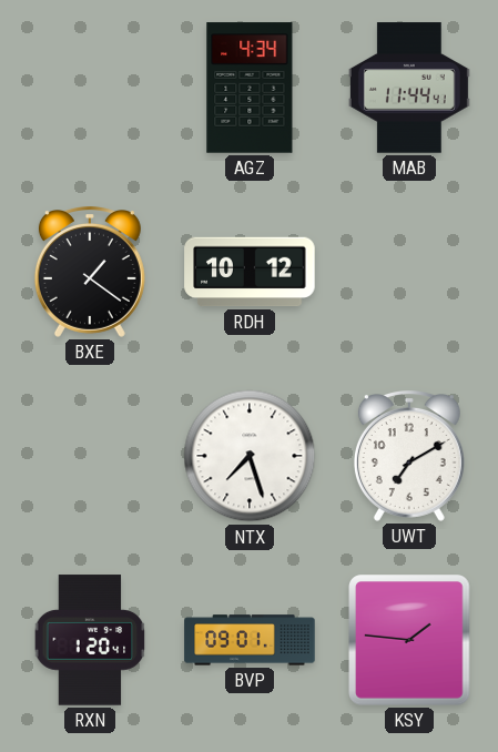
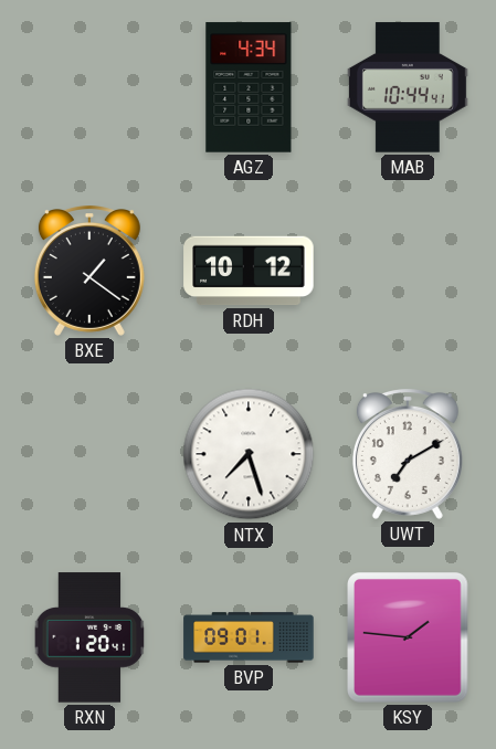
MAB: 11:44 -> 10:44 (408, 87)
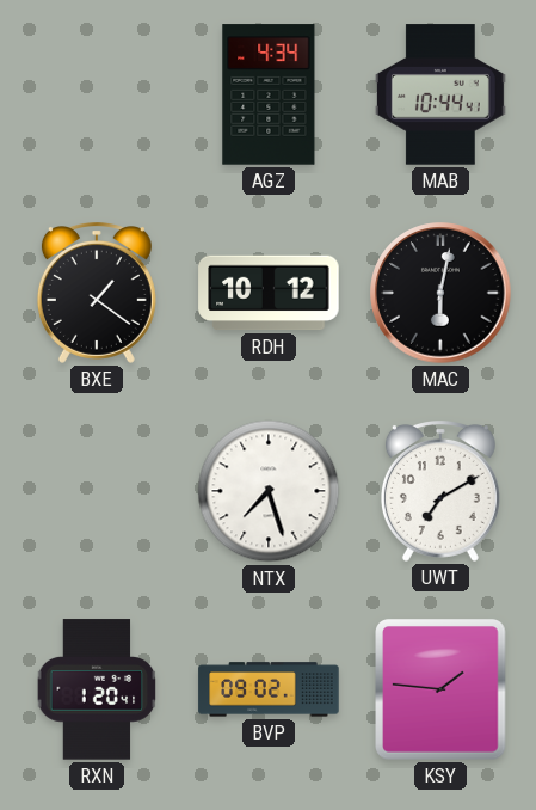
MAC: none -> 6:02 (440, 293)
BVP: 09:01 -> 09:02 (269, 689)
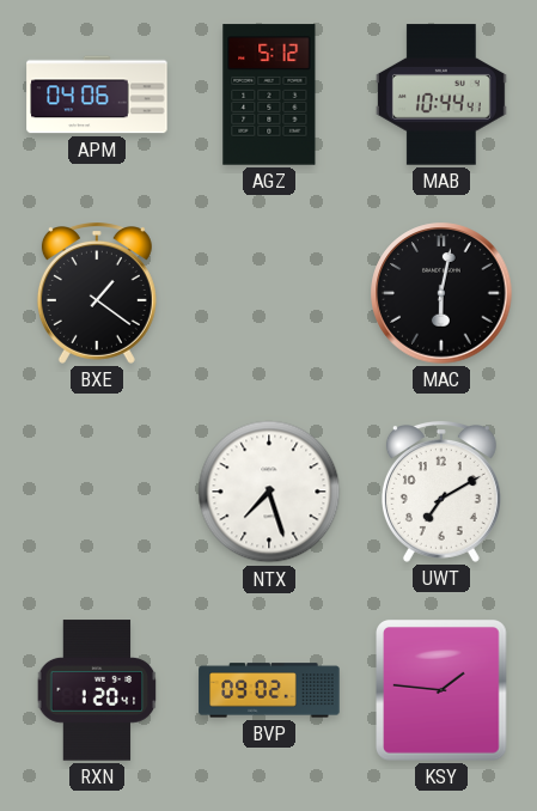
APM: none -> 04:06 (97, 94)
AGZ: 4:34 -> 5:12 (269, 94)
RDH: 10:12 -> none (269, 293)
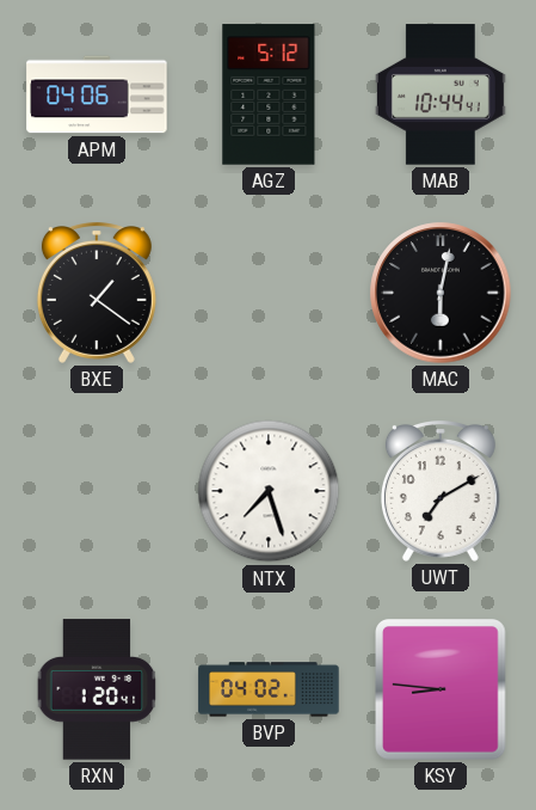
BVP: 09:02 -> 04:02 (269, 689)
KSY: 1:46 -> 8:46 (442, 689)
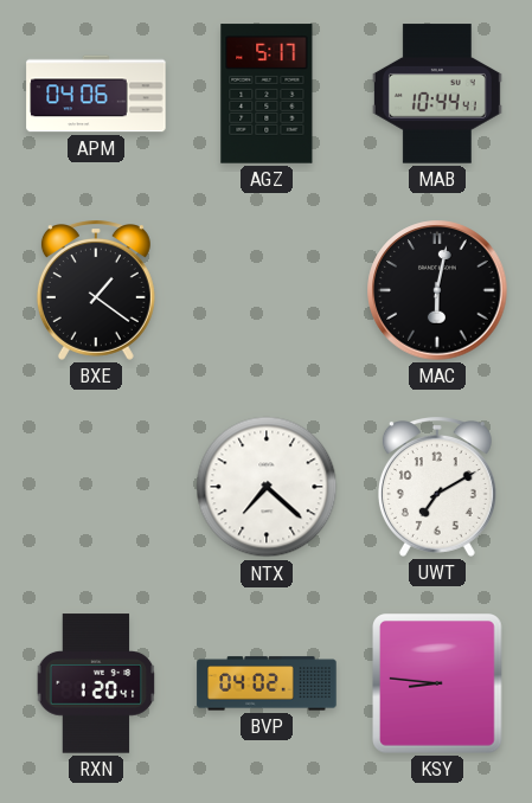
AGZ: 5:12 -> 5:17 (267, 94)
NTX: 7:27 -> 7:22 (267, 487)
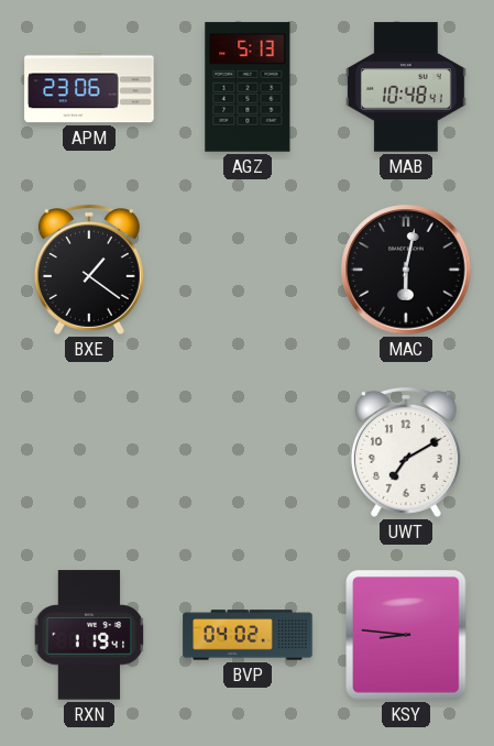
APM: 04:06 -> 23:06 (89, 87)
AGZ: 5:17 -> 5:13 (248, 87)
MAB: 10:44 -> 10:48 (406, 87)
NTX: 7:22 -> none (267, 487)
RXN: 1:20 -> 1:19 (89, 635)
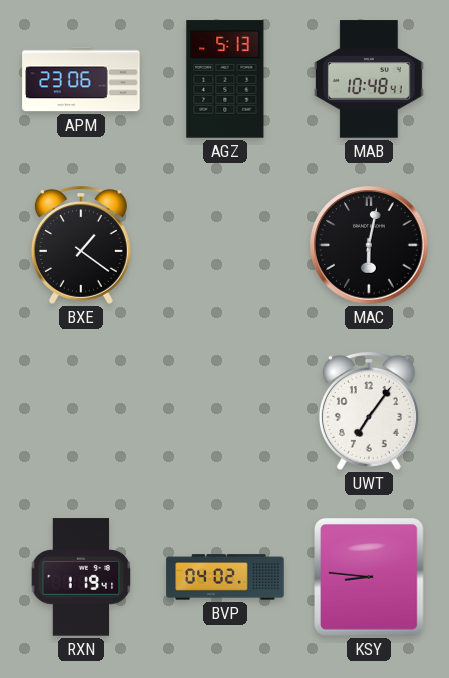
UWT: 7:10 -> 7:06 (369, 412)
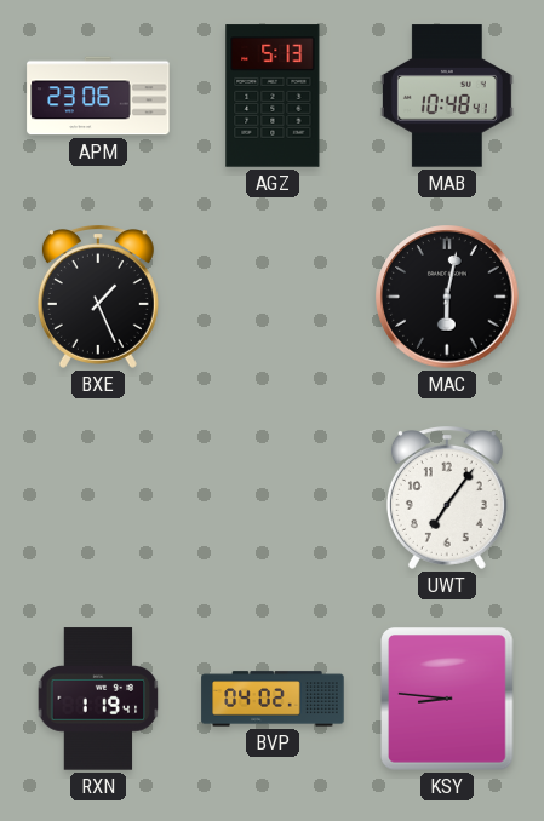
BXE: 1:21 -> 1:26 (98, 298)
